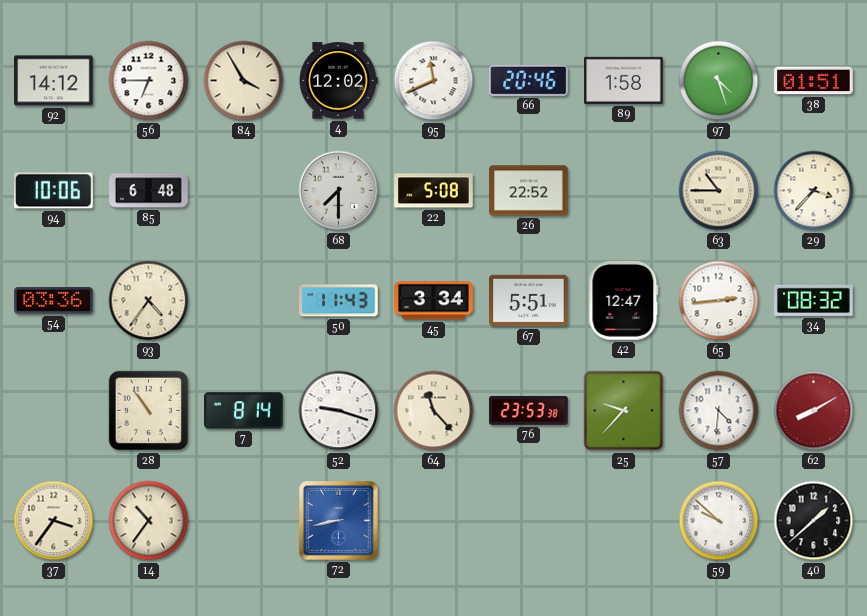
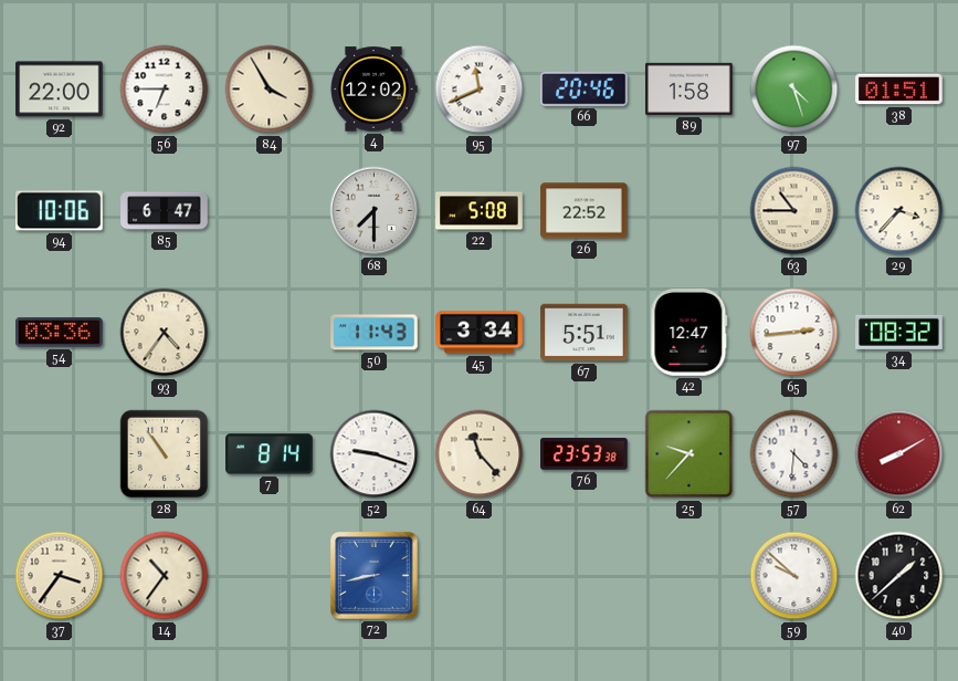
92: 14:12 -> 22:00 (60, 90)
85: 6:48 -> 6:47 (165, 211)
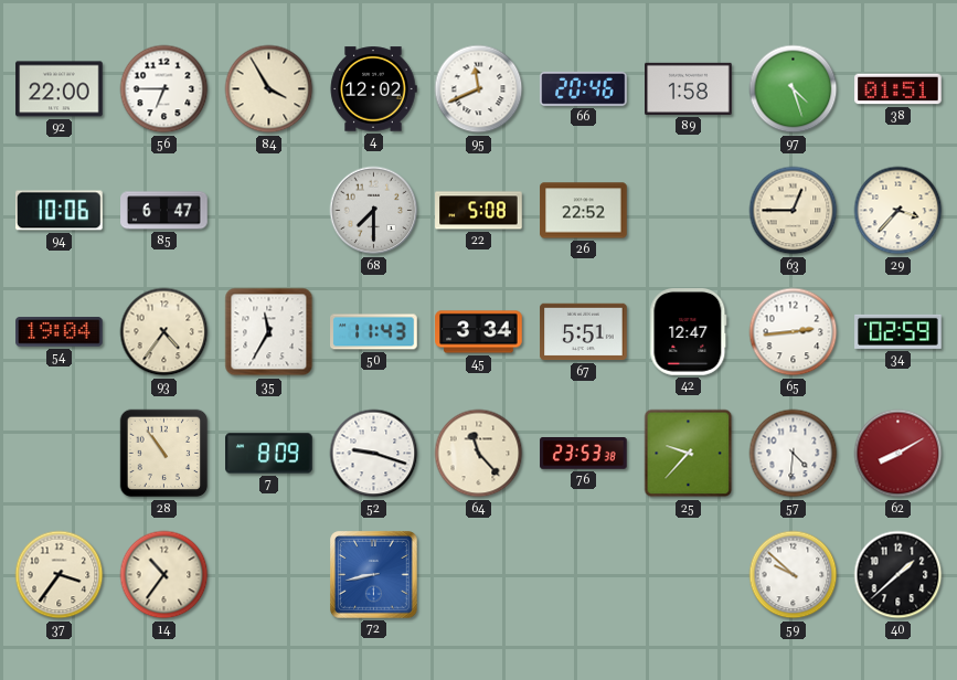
63: 10:45 -> 12:45 (794, 211)
54: 03:36 -> 19:04 (60, 332)
35: none -> 11:35 (269, 332)
34: 08:32 -> 02:59 (898, 331)
7: 8:14 -> 8:09 (269, 454)
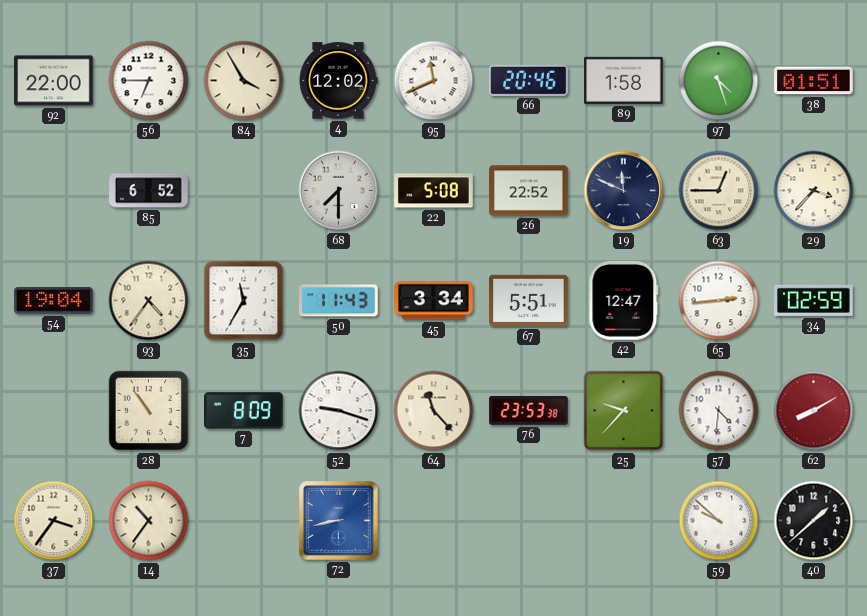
94: 10:06 -> none (60, 211)
85: 6:47 -> 6:52 (149, 191)
19: none -> 11:49 (624, 191)
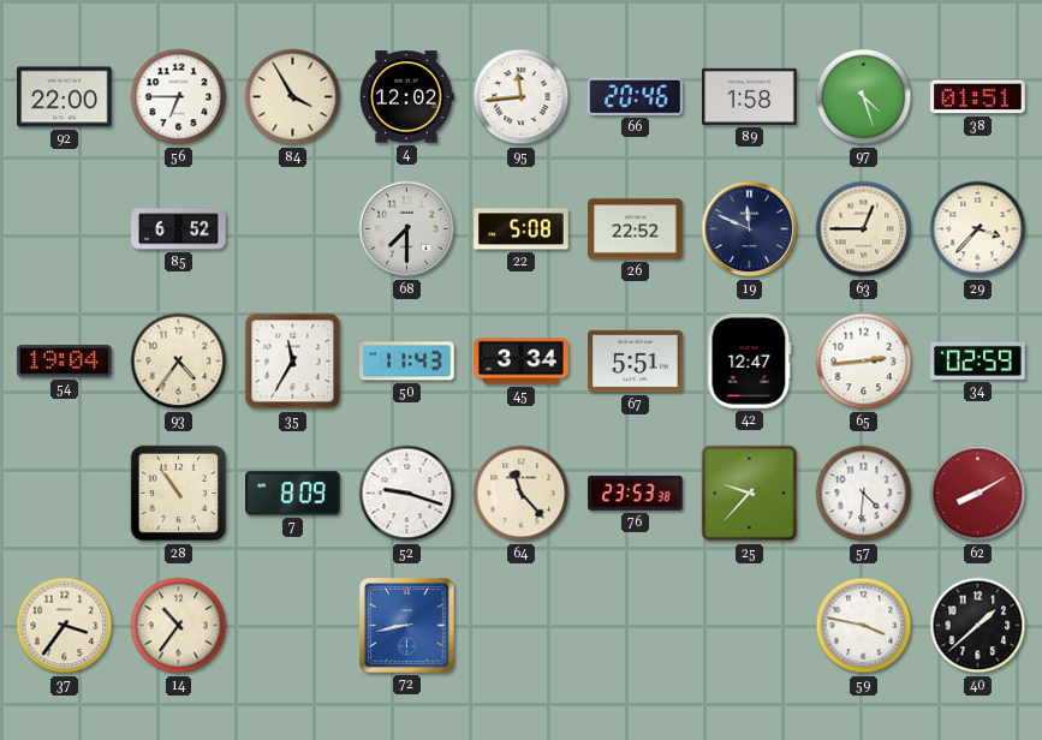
95: 11:41 -> 11:44 (522, 97)
59: 9:52 -> 3:47 (864, 626)
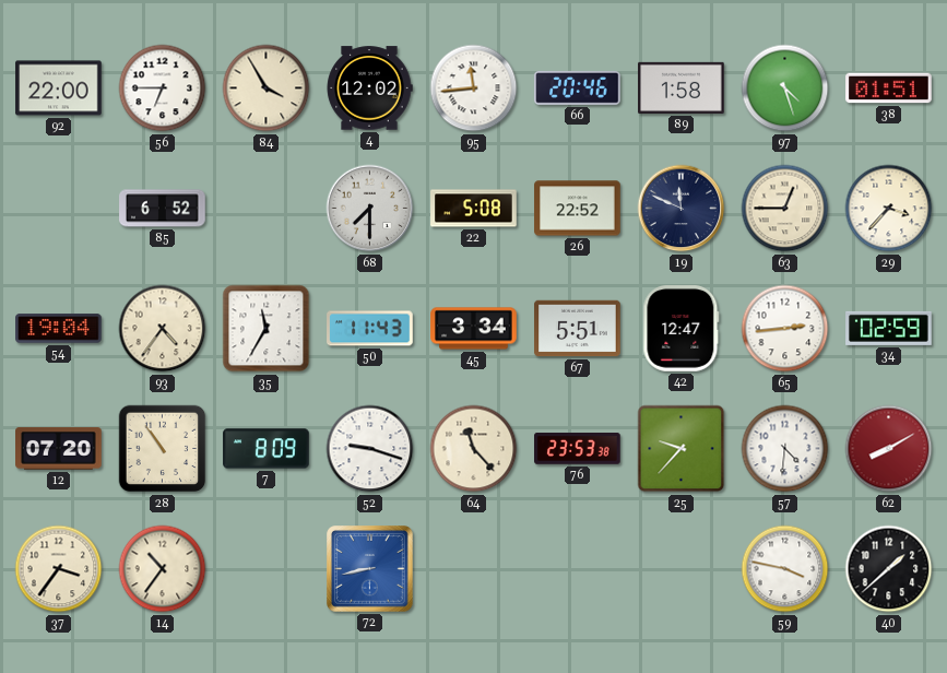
12: none -> 07:20 (59, 449)
